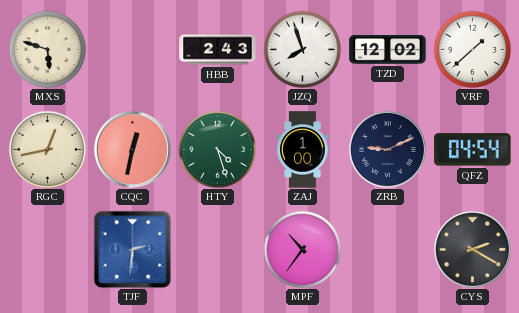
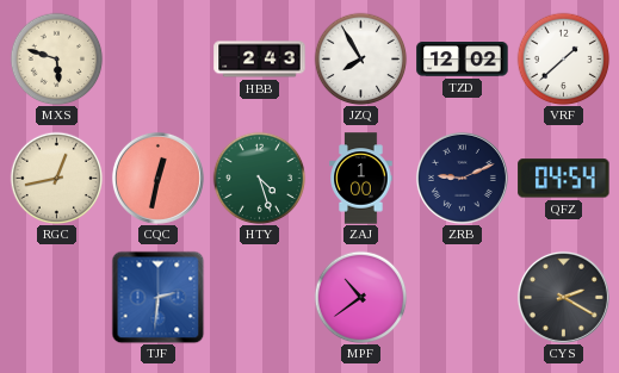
JZQ: 7:57 -> 7:55 (360, 58)
MPF: 10:36 -> 10:39 (360, 297)
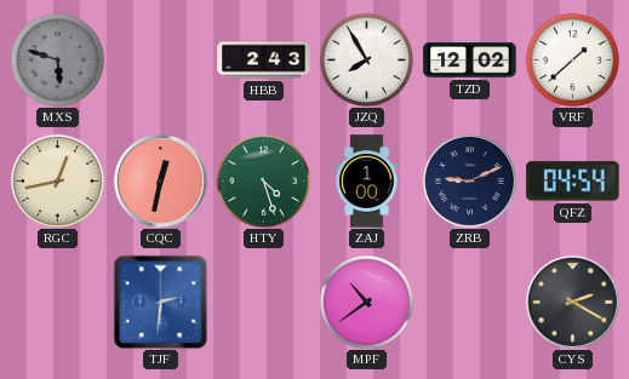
MXS dial: cream -> grey (57, 59)
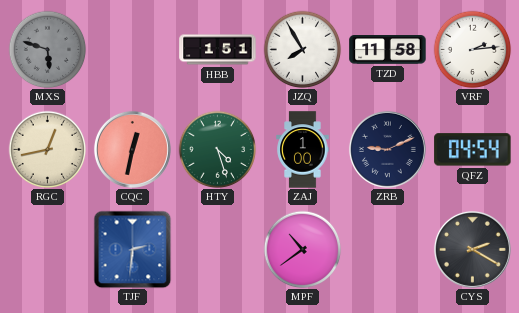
HBB: 2:43 -> 1:51 (218, 50)
TZD: 12:02 -> 11:58 (388, 50)
VRF: 1:38 -> 2:14 (472, 49)
